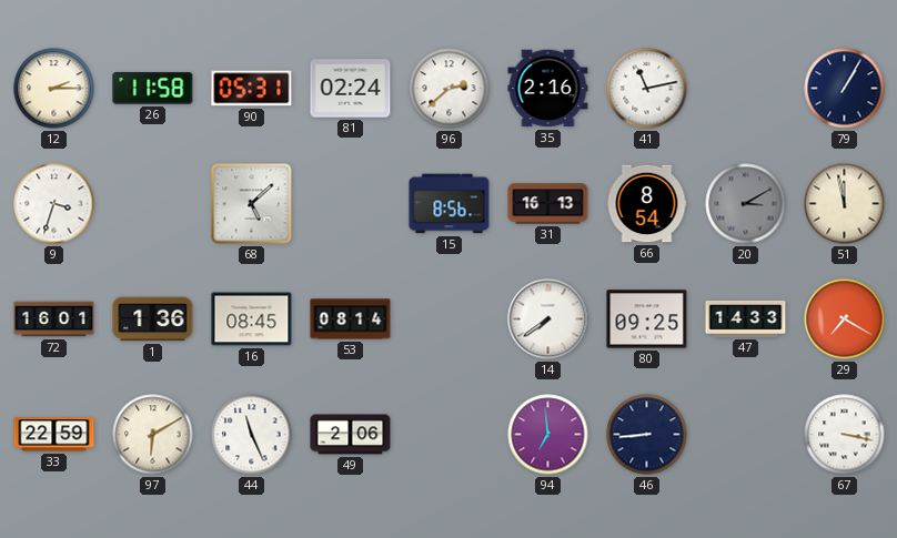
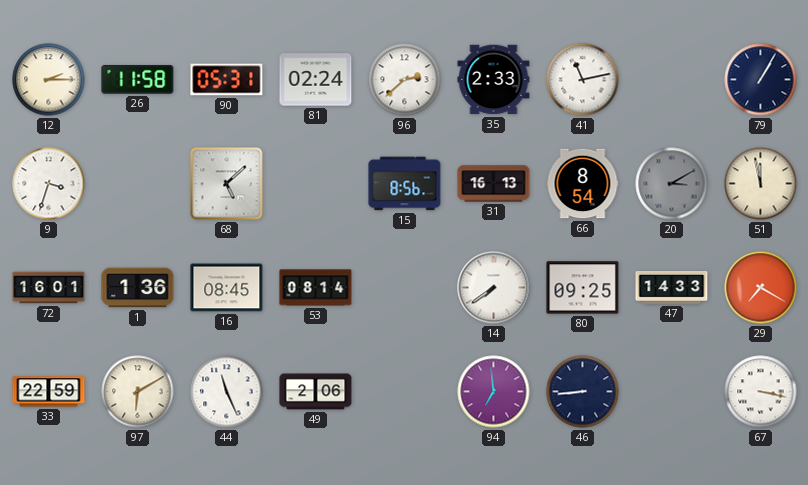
35: 2:16 -> 2:33 (494, 80)
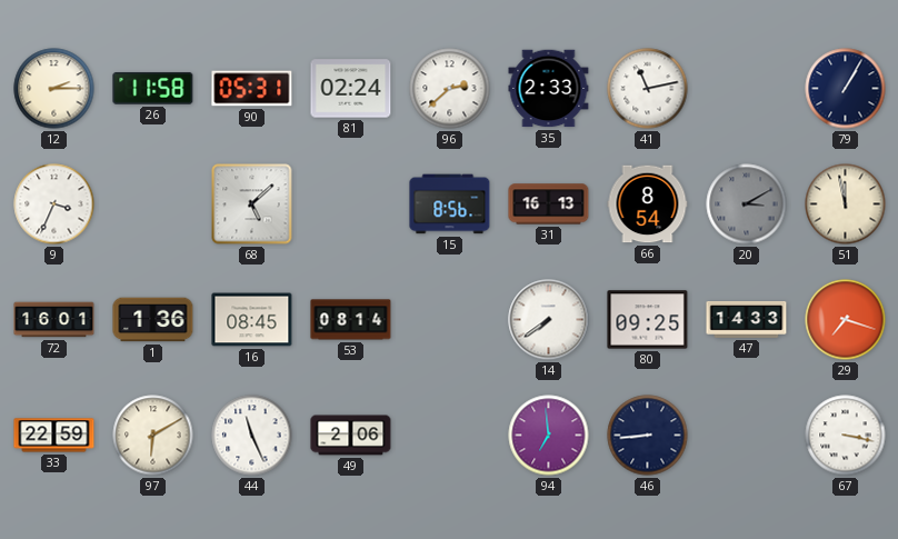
9: 3:33 -> 3:34 (54, 204)
29: 7:20 -> 7:18 (846, 320)
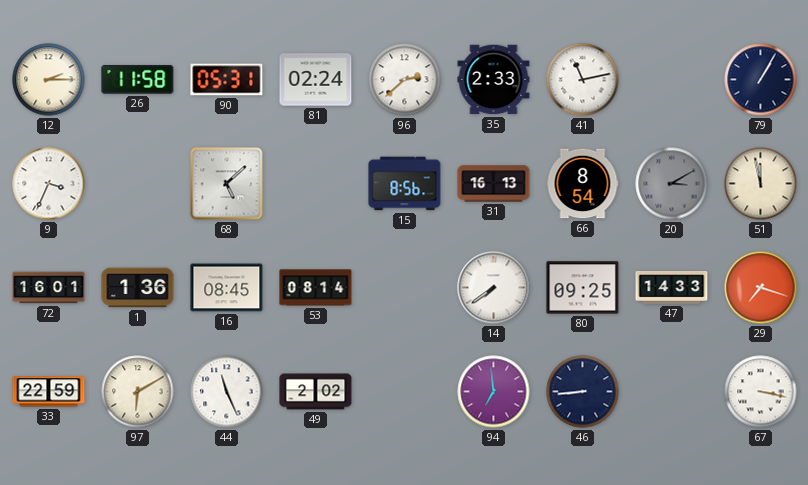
49: 2:06 -> 2:02 (316, 392)
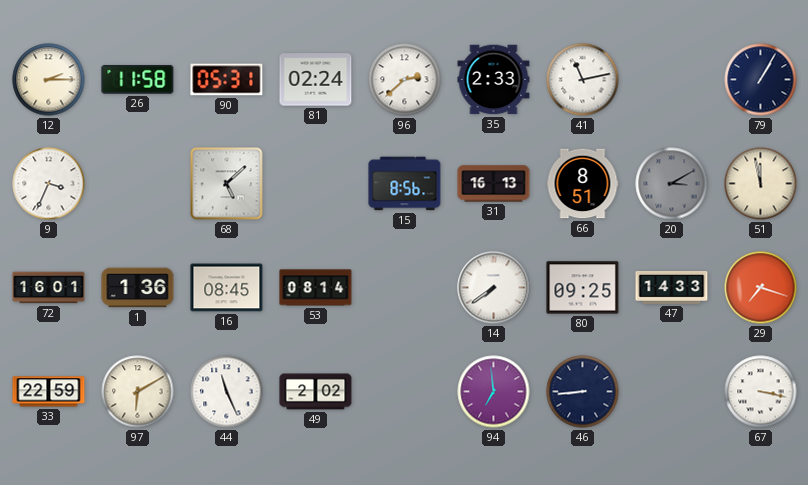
66: 8:54 -> 8:51 (583, 184)
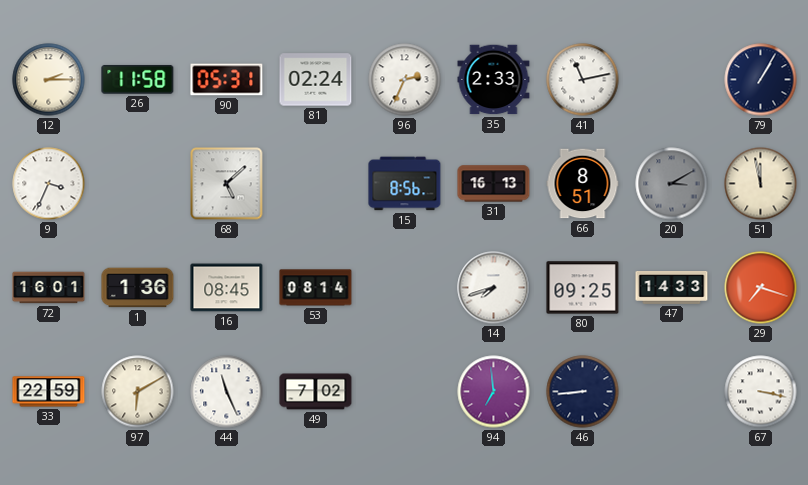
96: 2:38 -> 2:34 (405, 80)
14: 7:39 -> 7:42 (494, 288)
49: 2:02 -> 7:02 (316, 392)
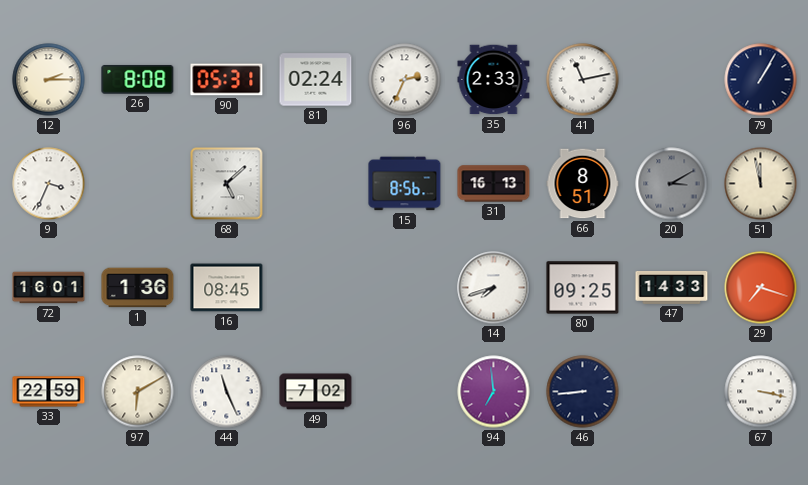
26: 11:58 -> 8:08 (138, 79)
53: 08:14 -> none (316, 288)
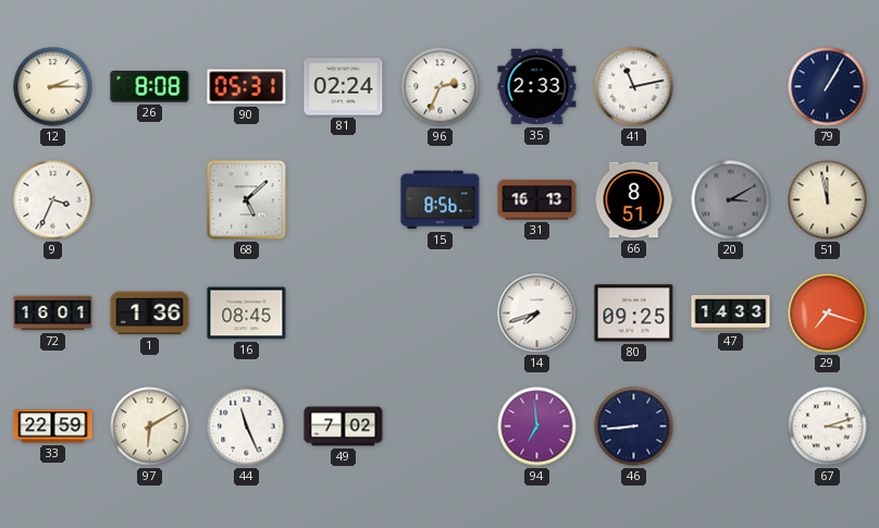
67: 3:17 -> 3:12 (828, 427)
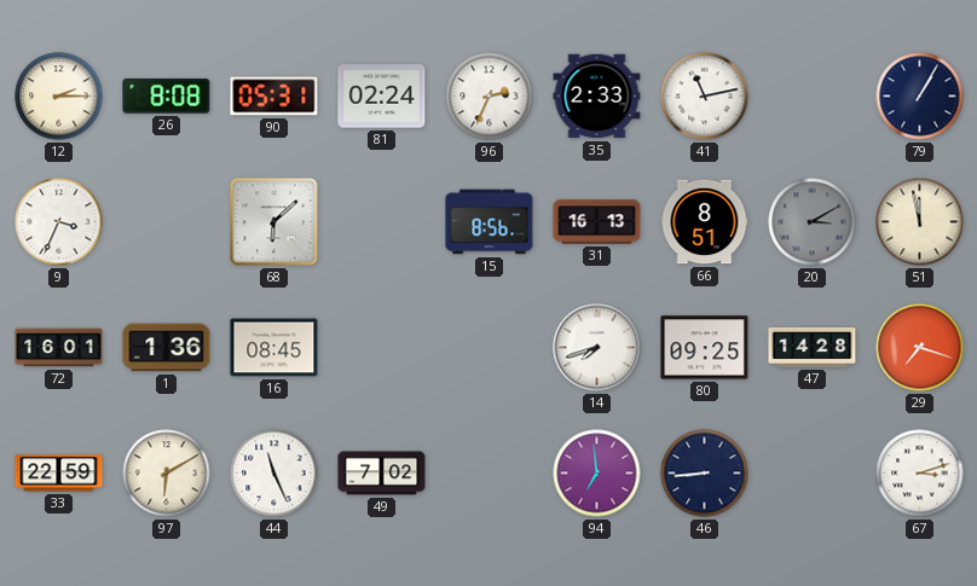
68: 5:08 -> 6:08 (274, 222)
47: 14:33 -> 14:28 (813, 348)
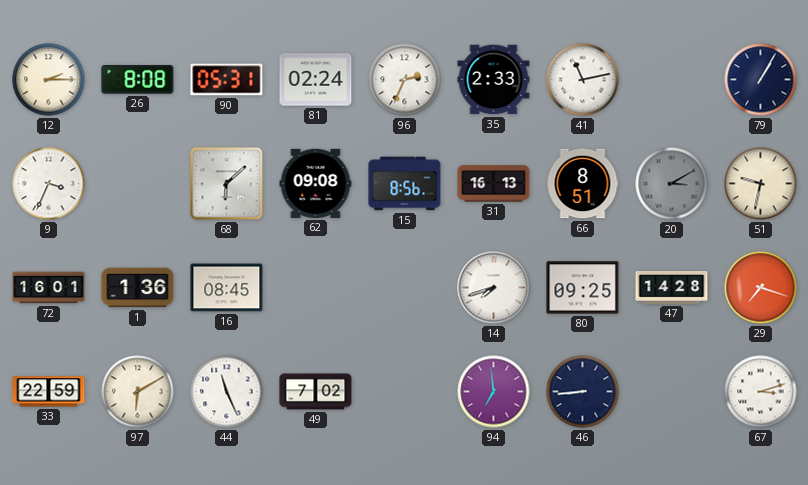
62: none -> 09:08 (316, 183)
51: 11:58 -> 9:32 (761, 184)
